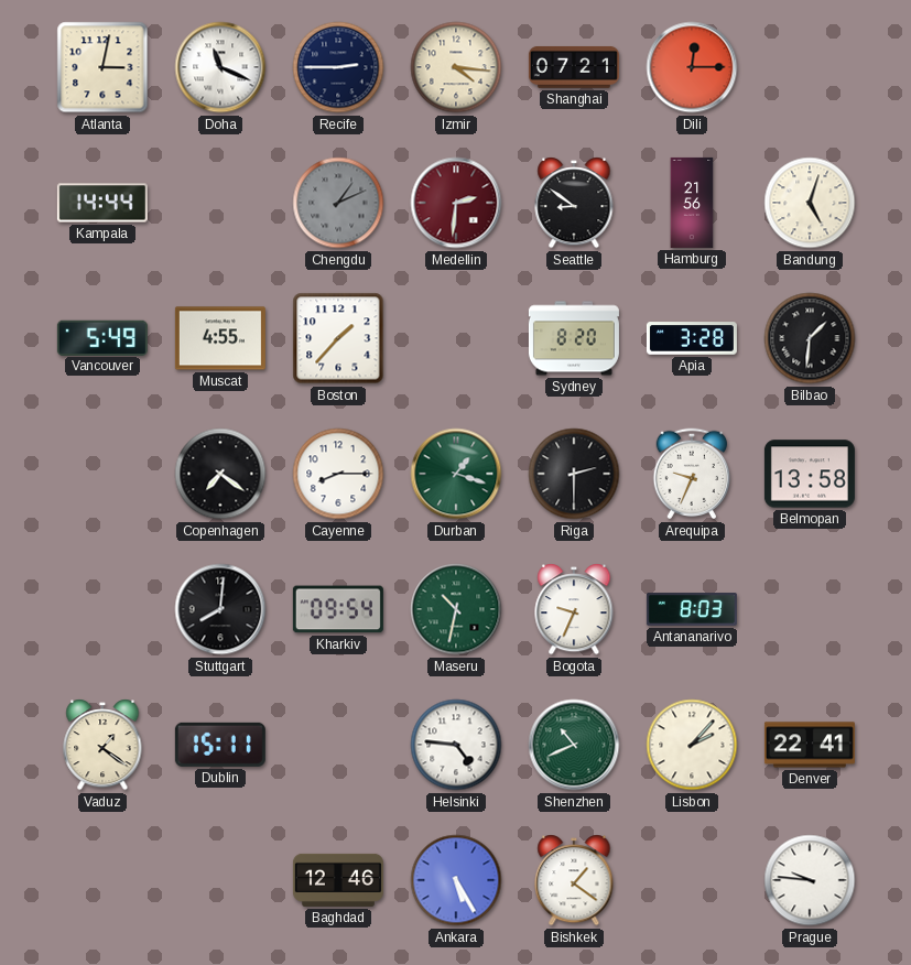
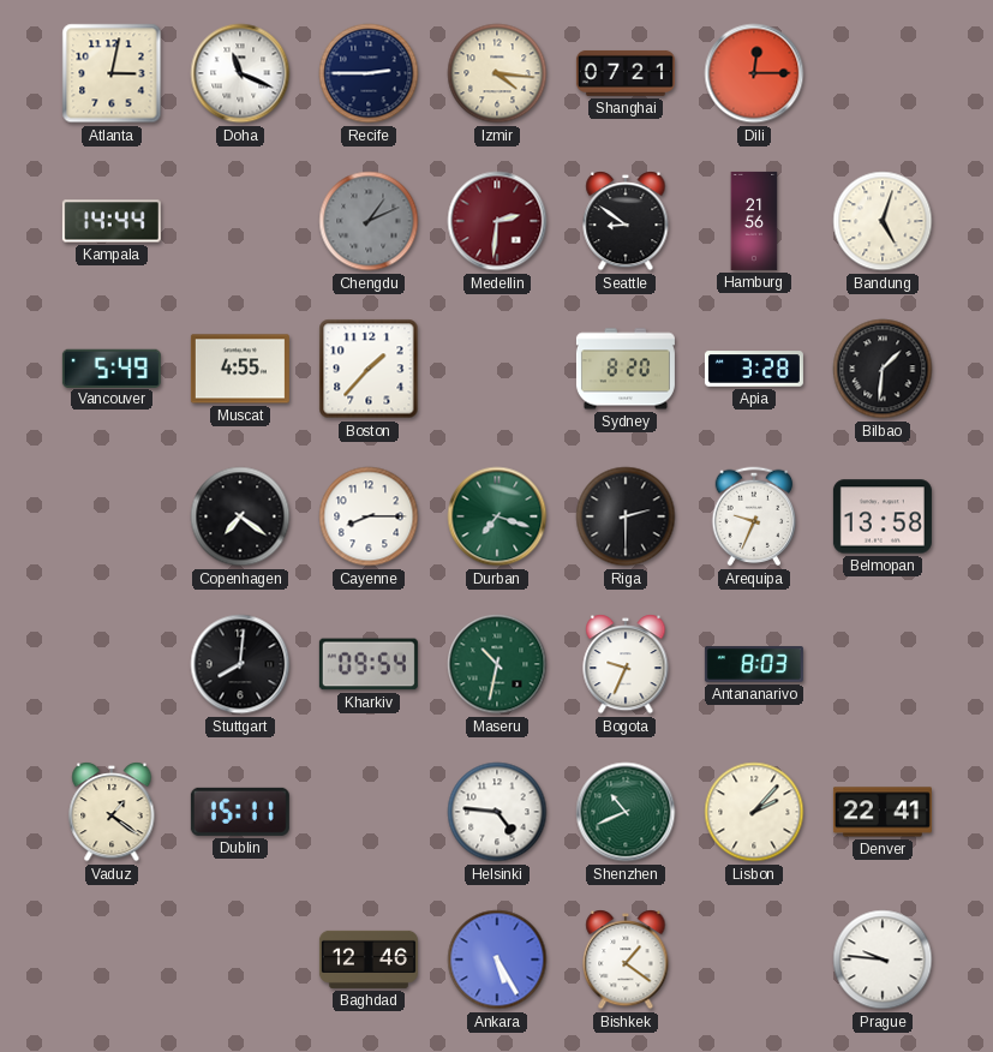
Durban: 1:18 -> 7:18 (497, 516)
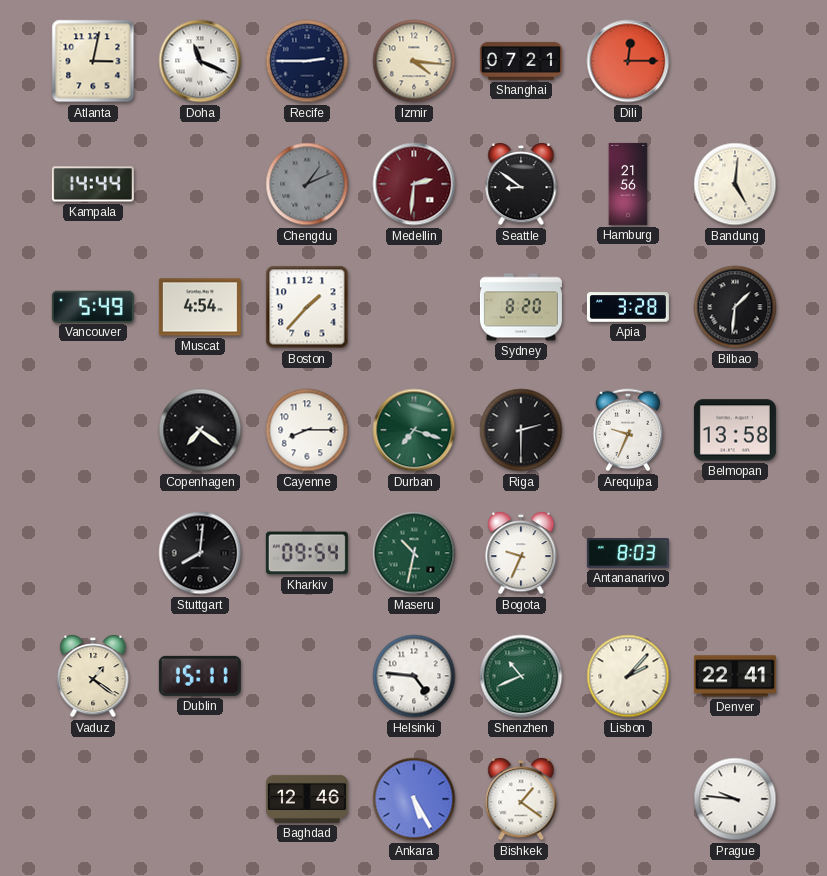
Bandung: 5:03 -> 5:01 (735, 184)
Muscat: 4:55 -> 4:54 (200, 307)
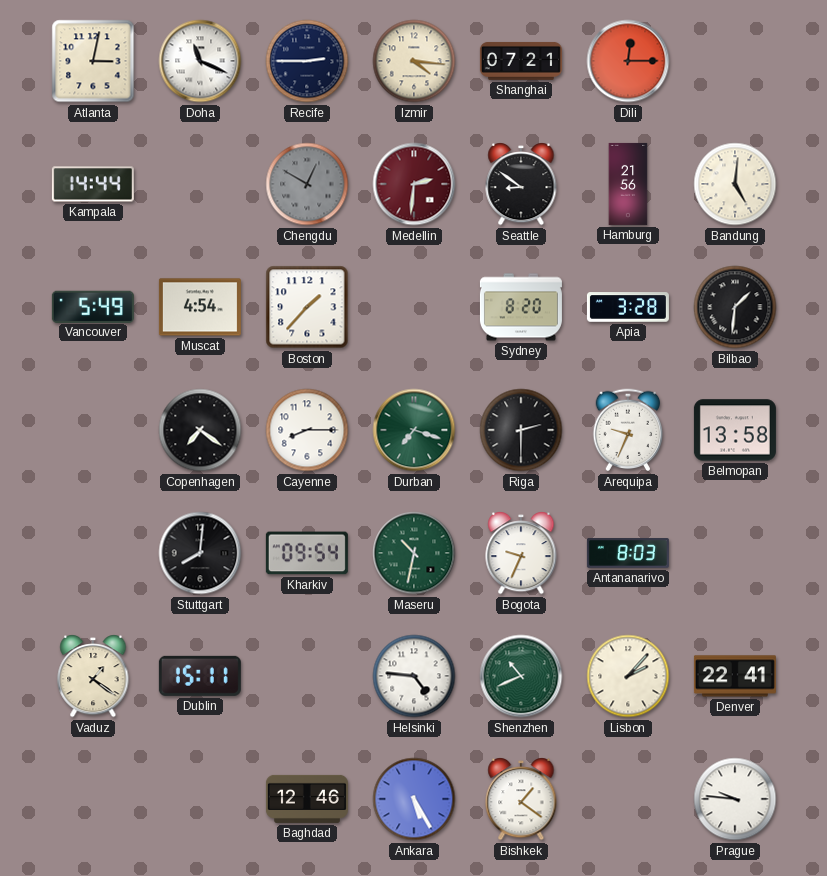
Chengdu: 1:11 -> 12:50 (307, 184)
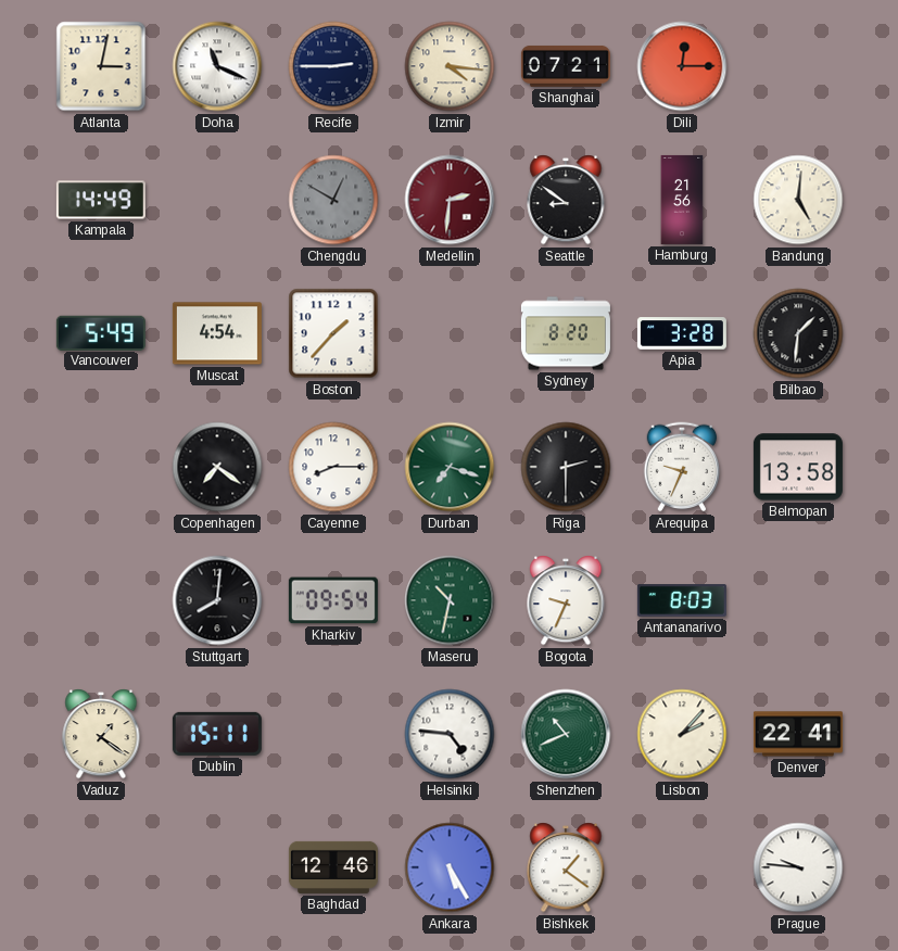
Kampala: 14:44 -> 14:49 (101, 200)
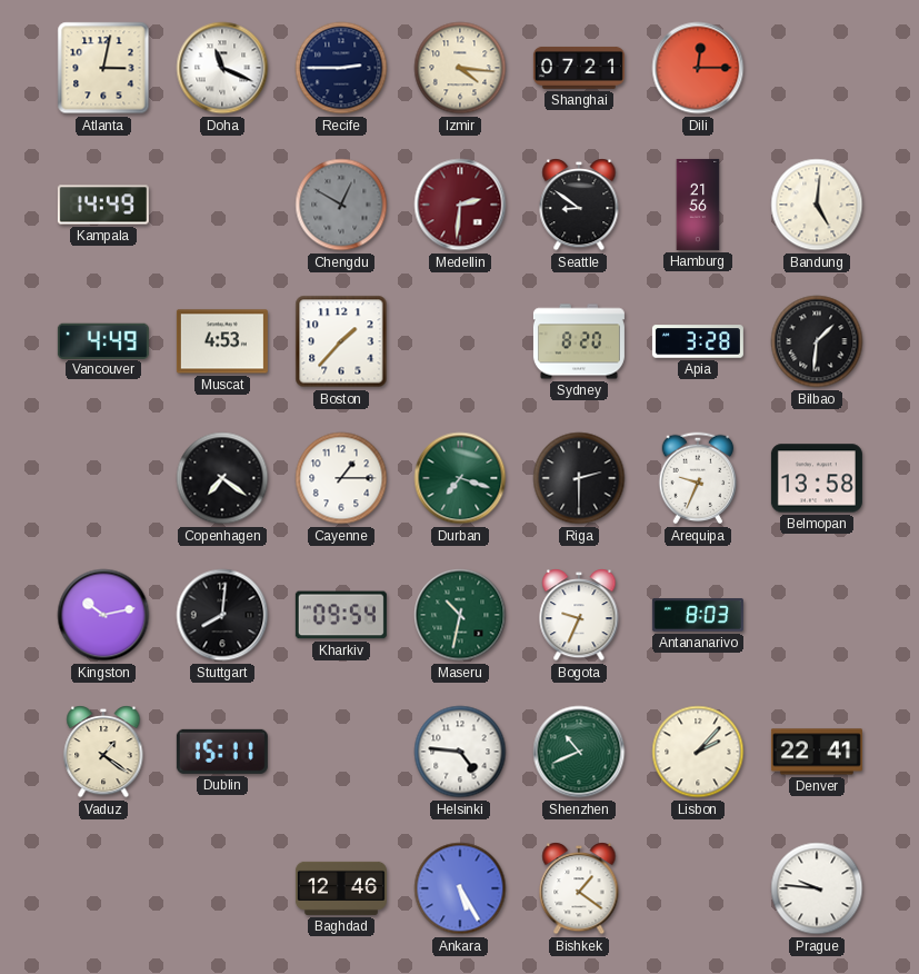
Vancouver: 5:49 -> 4:49 (103, 340)
Muscat: 4:54 -> 4:53 (222, 341)
Cayenne: 8:15 -> 1:15 (341, 478)
Kingston: none -> 10:13 (103, 615)
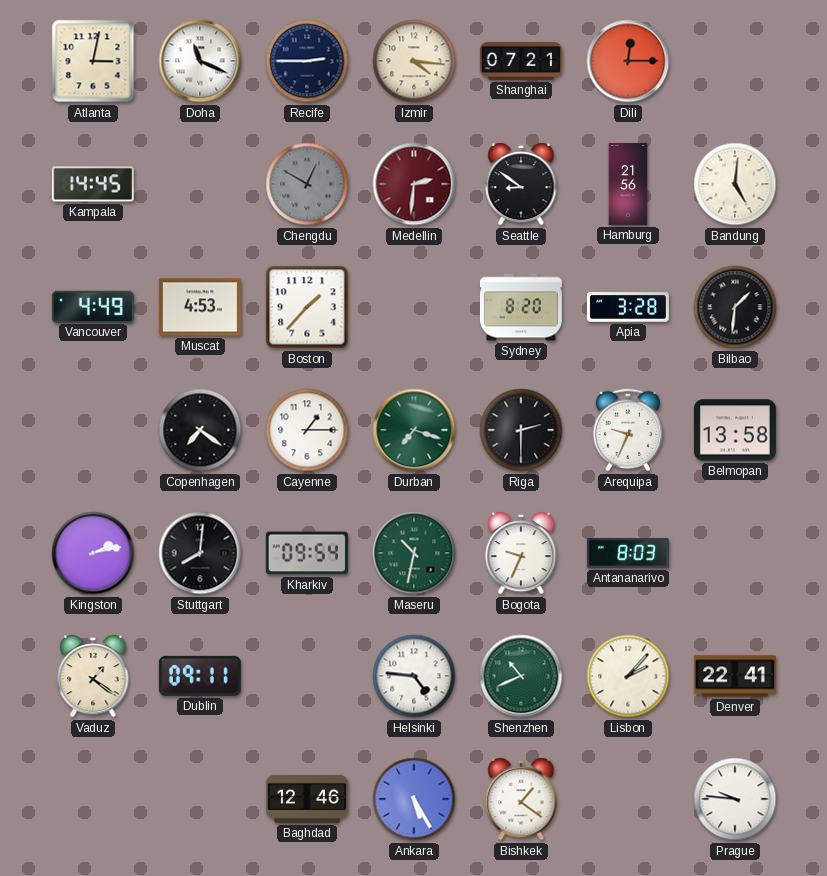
Kampala: 14:49 -> 14:45 (93, 184)
Kingston: 10:13 -> 2:13 (93, 553)
Dublin: 15:11 -> 09:11 (200, 676)
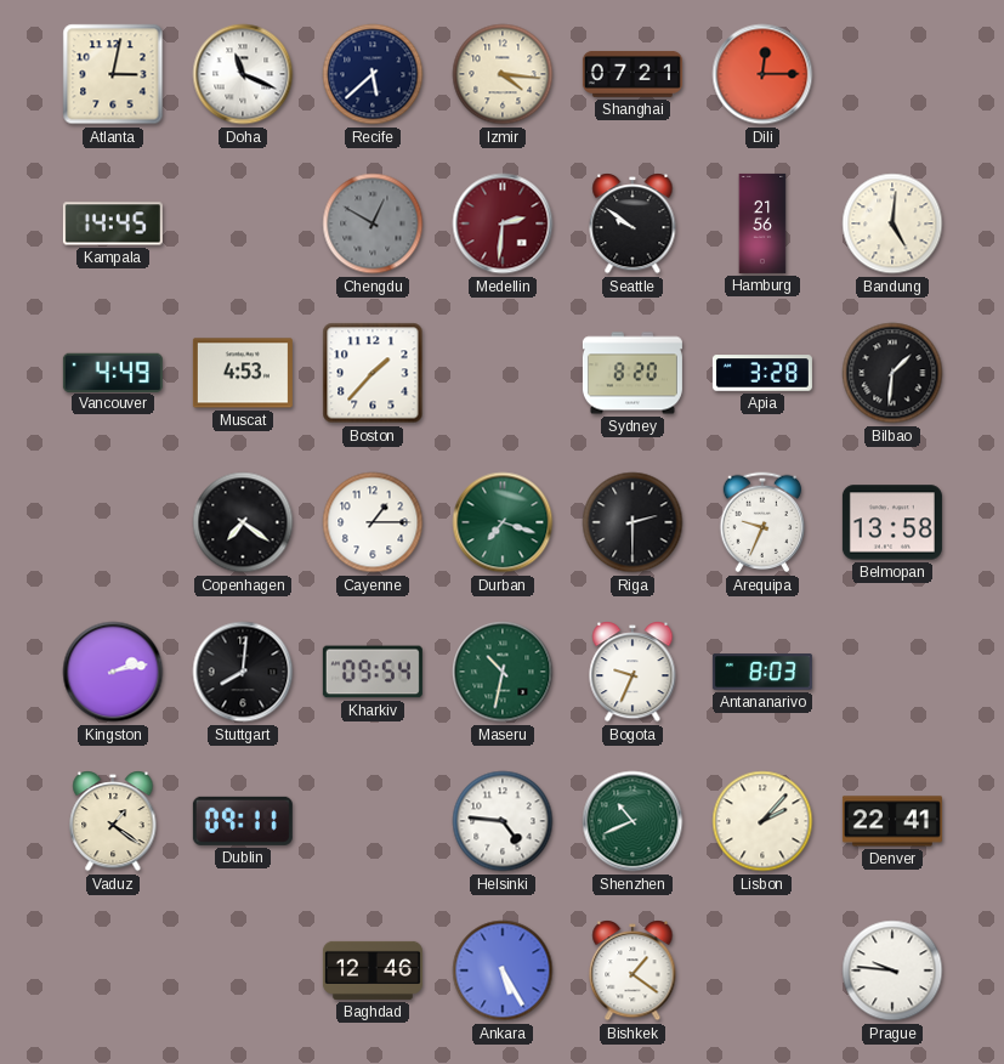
Recife: 2:45 -> 5:38 (373, 74)
Seattle: 8:51 -> 9:51 (633, 223)
